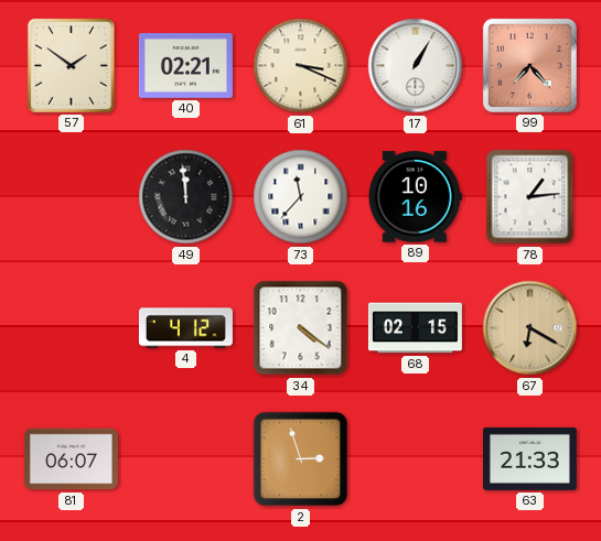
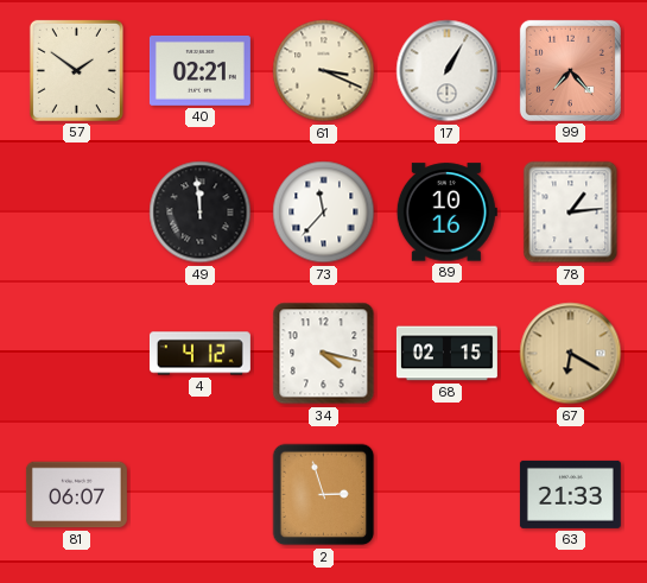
34: 4:21 -> 4:17 (324, 354)
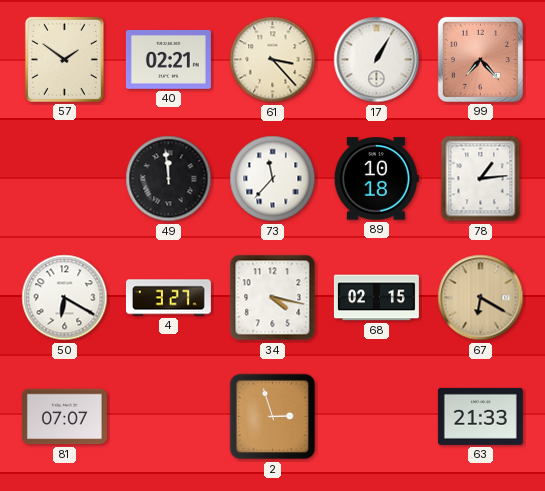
61: 3:19 -> 3:23 (273, 60)
89: 10:16 -> 10:18 (376, 179)
50: none -> 6:20 (65, 298)
4: 4:12 -> 3:27 (168, 298)
81: 06:07 -> 07:07 (64, 417)
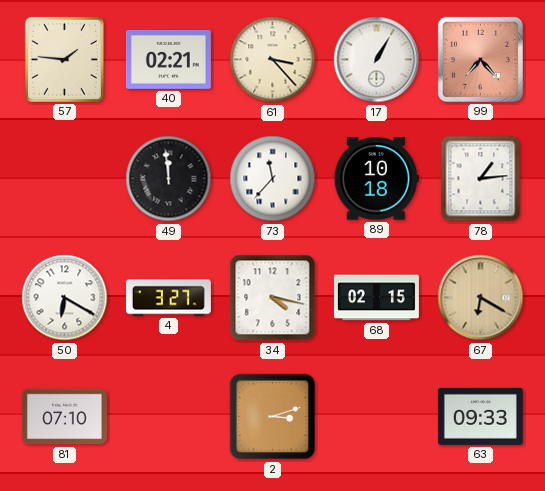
57: 1:51 -> 1:46 (64, 59)
81: 07:07 -> 07:10 (64, 417)
2: 2:57 -> 3:12 (273, 417)
63: 21:33 -> 09:33 (480, 416)
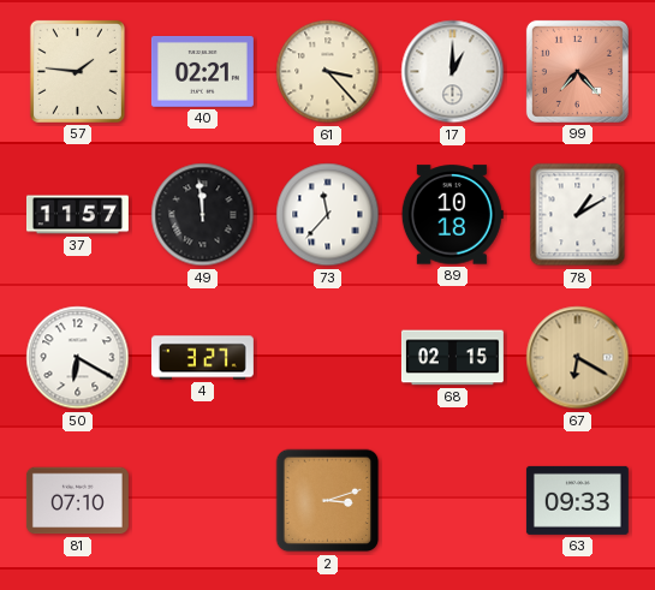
17: 1:05 -> 1:00 (453, 72)
37: none -> 11:57 (77, 215)
78: 1:14 -> 1:10 (578, 215)
34: 4:17 -> none (273, 298)
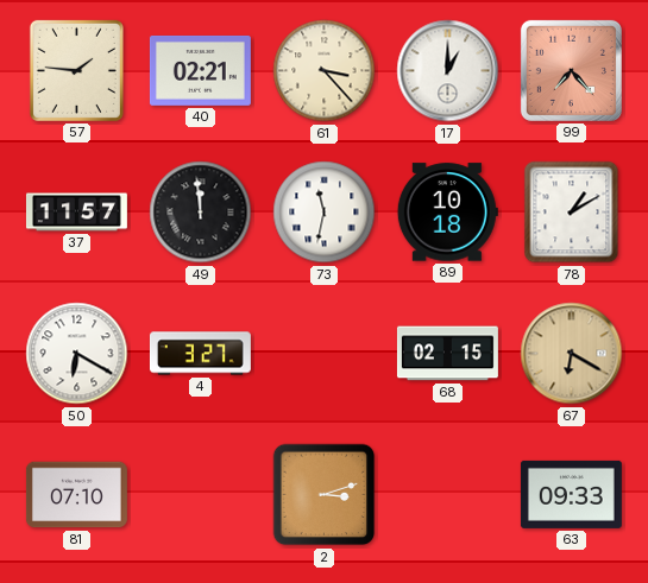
73: 11:37 -> 11:32 (325, 213)
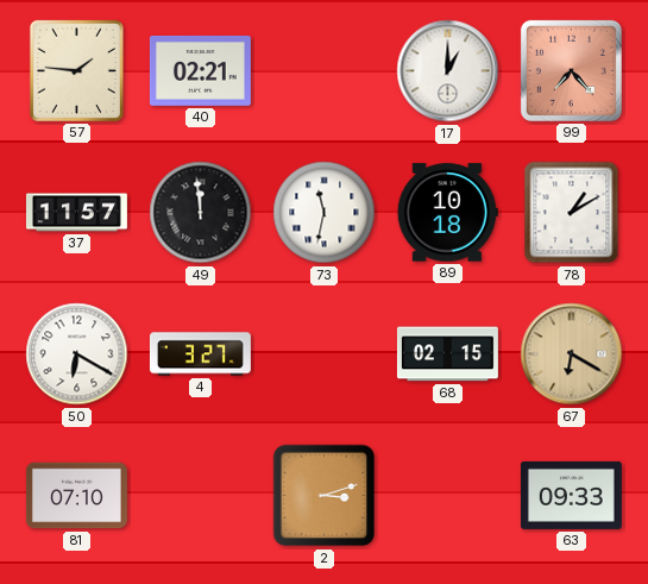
61: 3:23 -> none (325, 71)
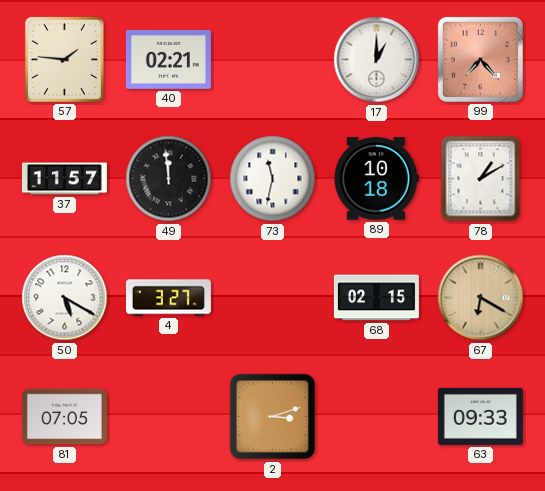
50: 6:20 -> 5:20 (65, 298)
81: 07:10 -> 07:05 (64, 417)
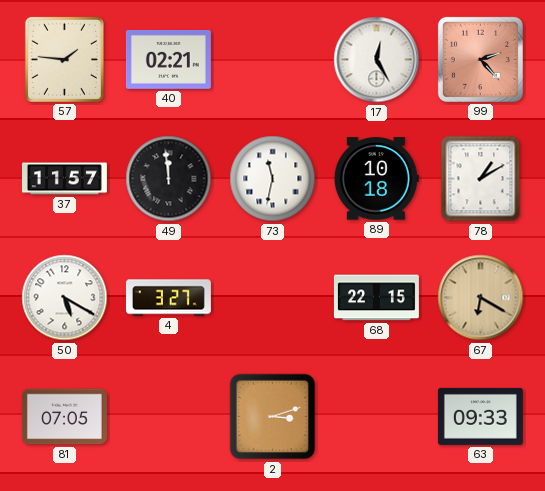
17: 1:00 -> 12:25 (377, 60)
99: 7:23 -> 2:23 (480, 59)
68: 02:15 -> 22:15 (376, 298)
